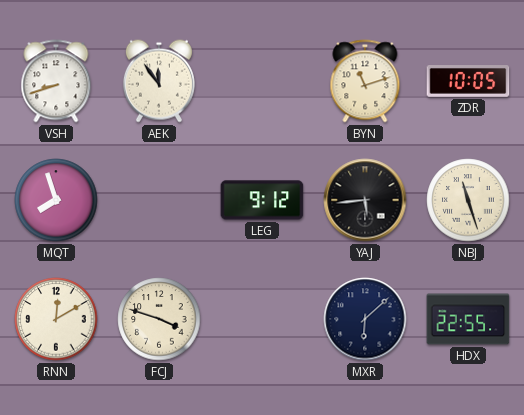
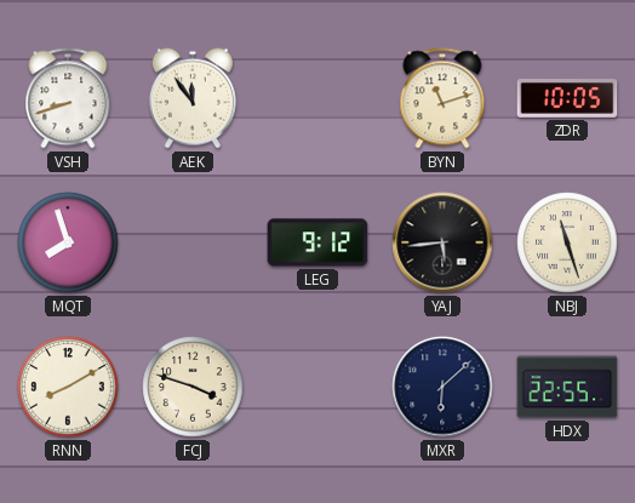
RNN: 12:10 -> 8:10 (68, 387)
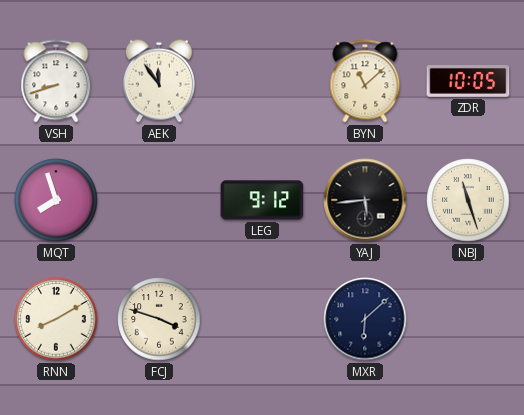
BYN: 11:12 -> 11:08 (365, 81)
HDX: 22:55 -> none (567, 387)
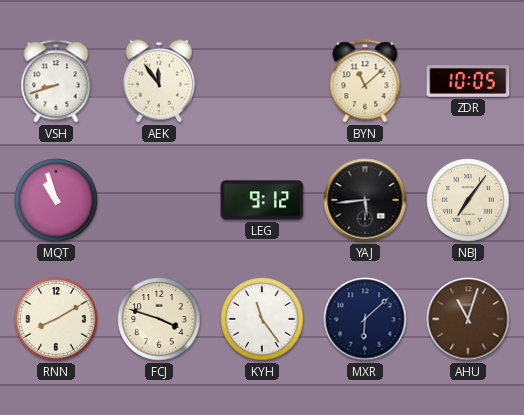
MQT: 7:57 -> 10:57 (56, 200)
NBJ: 11:27 -> 7:06 (468, 200)
KYH: none -> 11:24 (262, 319)
AHU: none -> 11:03 (468, 319)
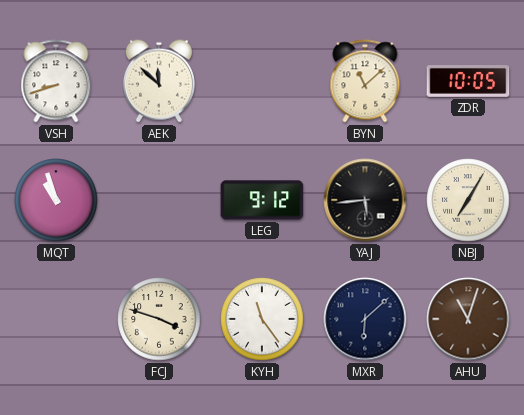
AEK: 11:54 -> 11:52 (159, 81)
NBJ: 7:06 -> 7:05 (468, 200)
RNN: 8:10 -> none (56, 319)
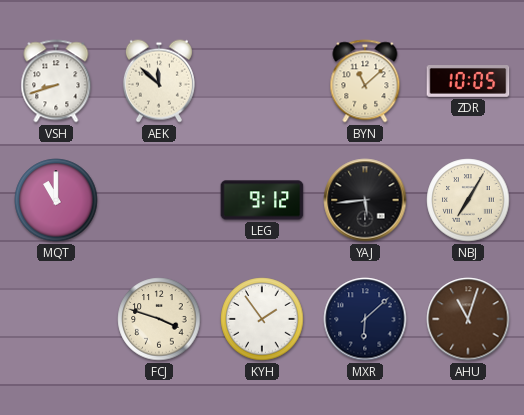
MQT: 10:57 -> 11:00 (56, 200)
KYH: 11:24 -> 1:54 (262, 319)
